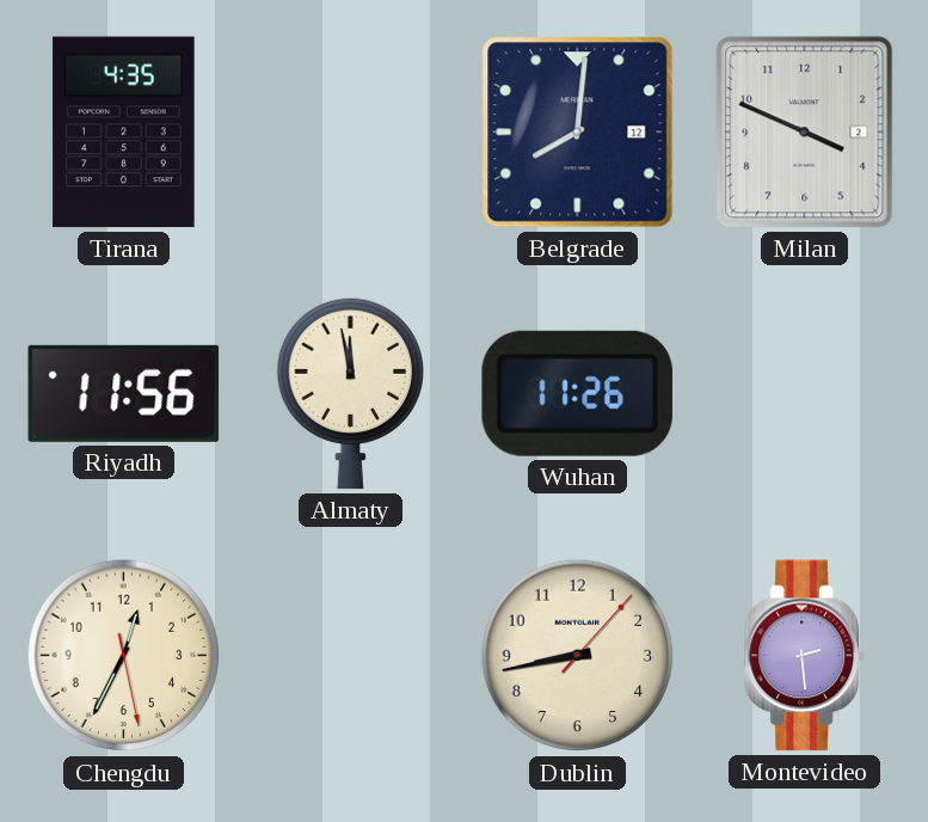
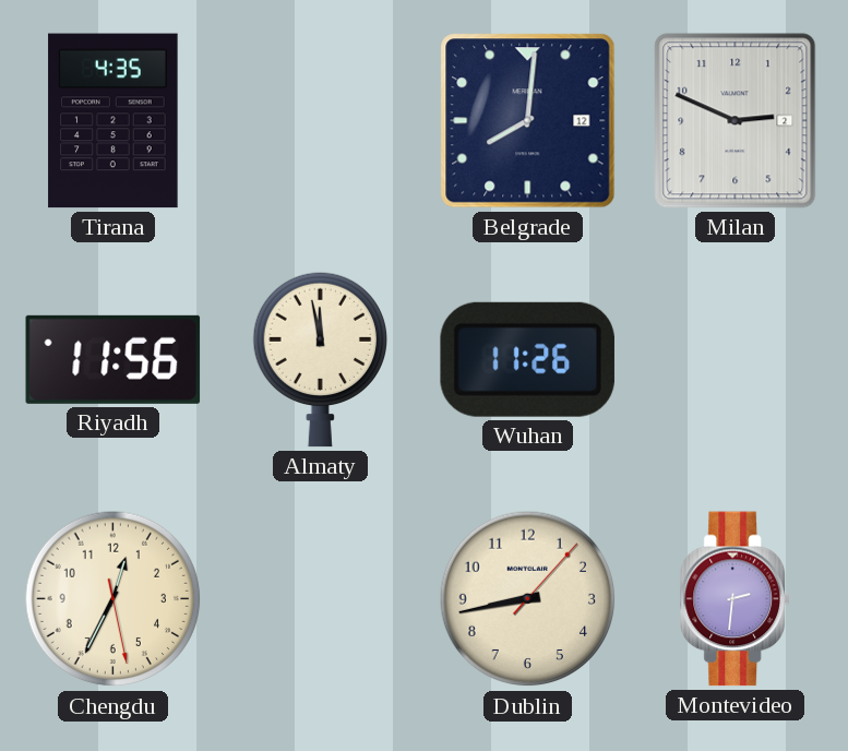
Milan: 3:49 -> 2:49 (736, 121)
Montevideo: 2:29 -> 2:31 (734, 599)
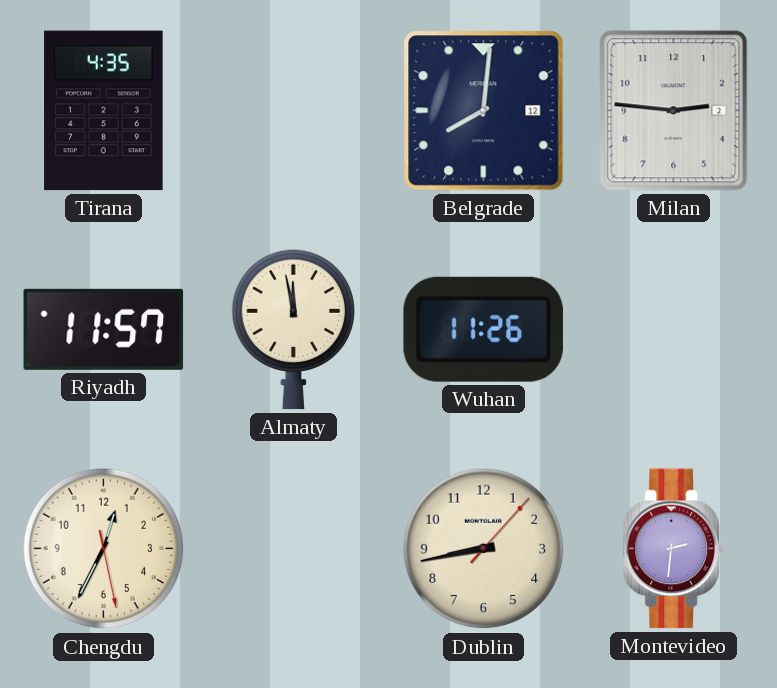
Milan: 2:49 -> 2:46 (674, 111)
Riyadh: 11:56 -> 11:57 (104, 329)
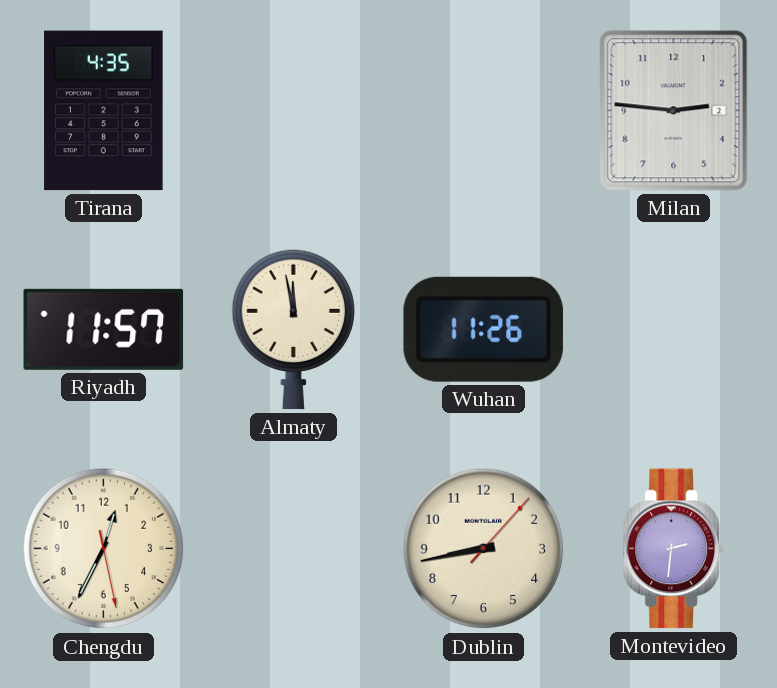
Belgrade: 8:01 -> none (484, 111)
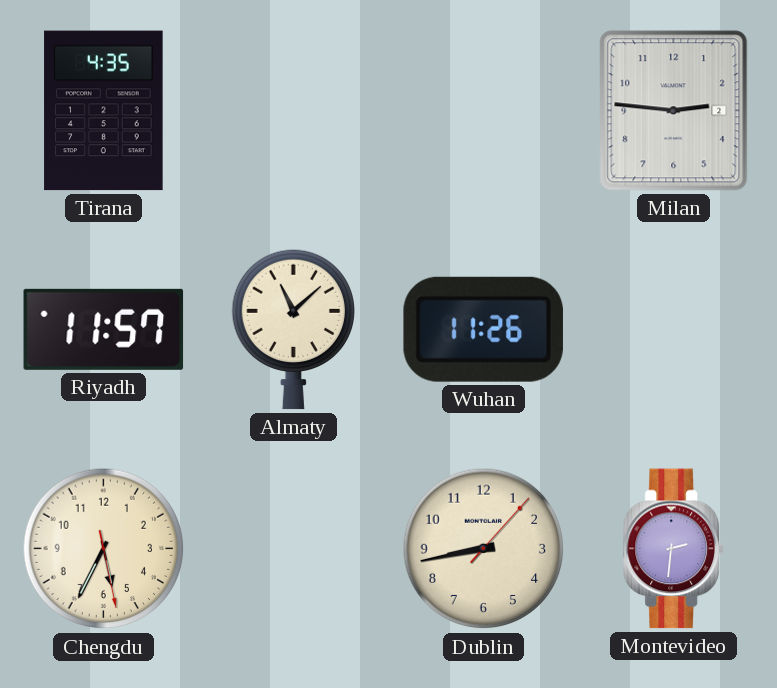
Almaty: 11:58 -> 11:08 (293, 329)
Chengdu: 12:34 -> 5:34 (104, 549)
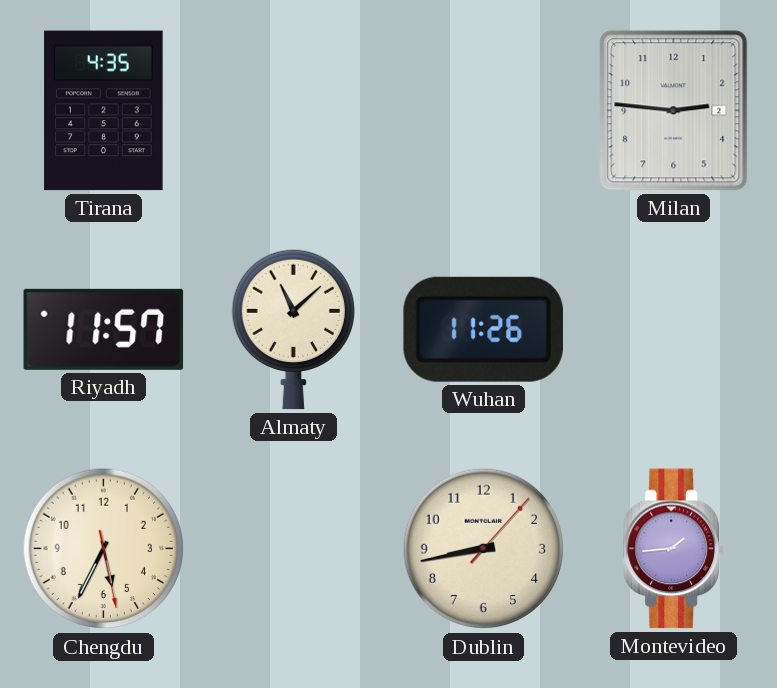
Montevideo: 2:31 -> 1:44 (673, 549)
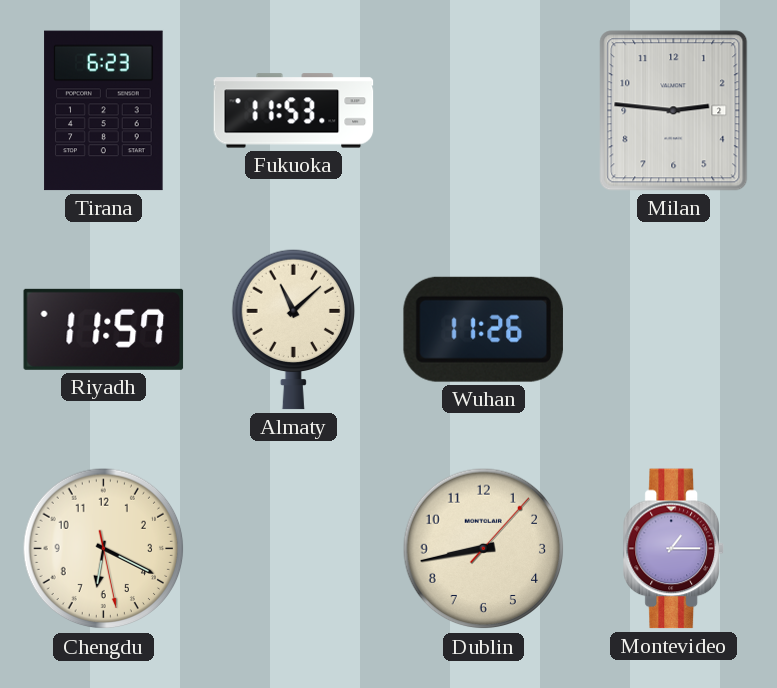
Tirana: 4:35 -> 6:23 (104, 111)
Fukuoka: none -> 11:53 (294, 111)
Chengdu: 5:34 -> 6:19 (104, 549)
Montevideo: 1:44 -> 1:15 (673, 549)
